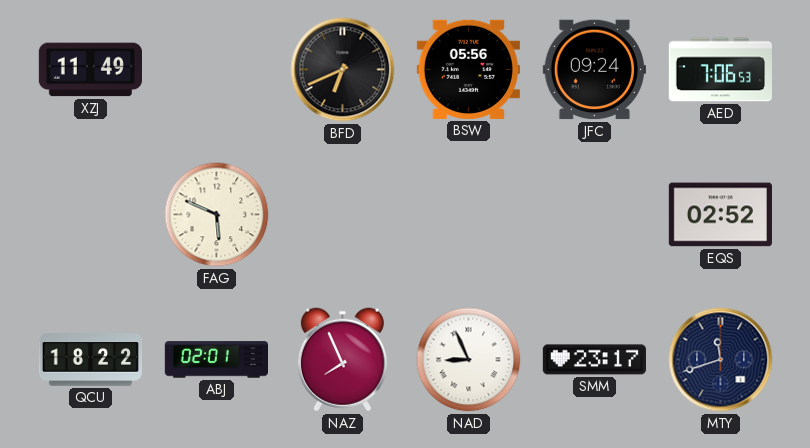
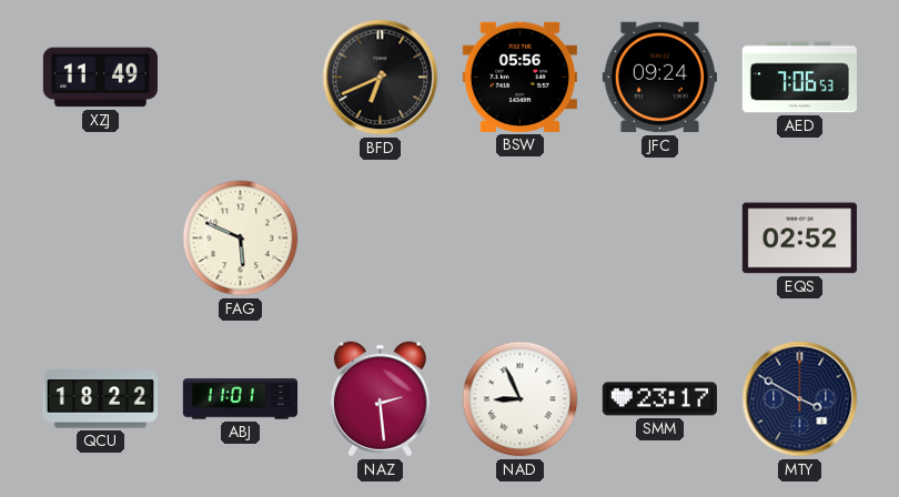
ABJ: 02:01 -> 11:01 (240, 399)
NAZ: 7:56 -> 2:29 (380, 399)
MTY: 11:42 -> 3:50 (800, 399)
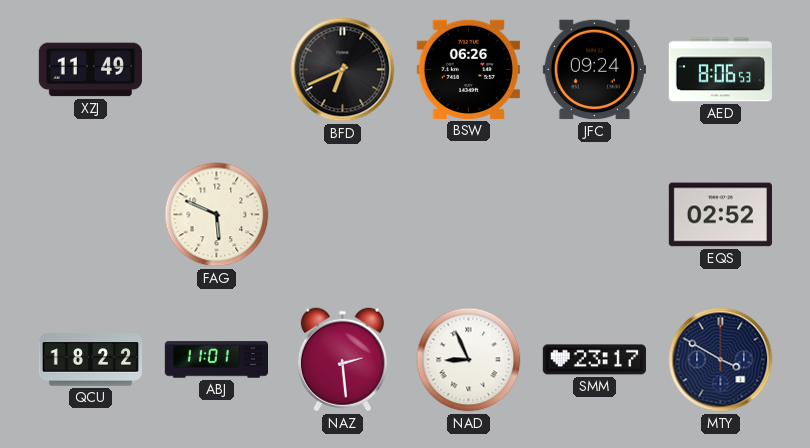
BSW: 05:56 -> 06:26 (468, 69)
AED: 7:06 -> 8:06 (720, 70)
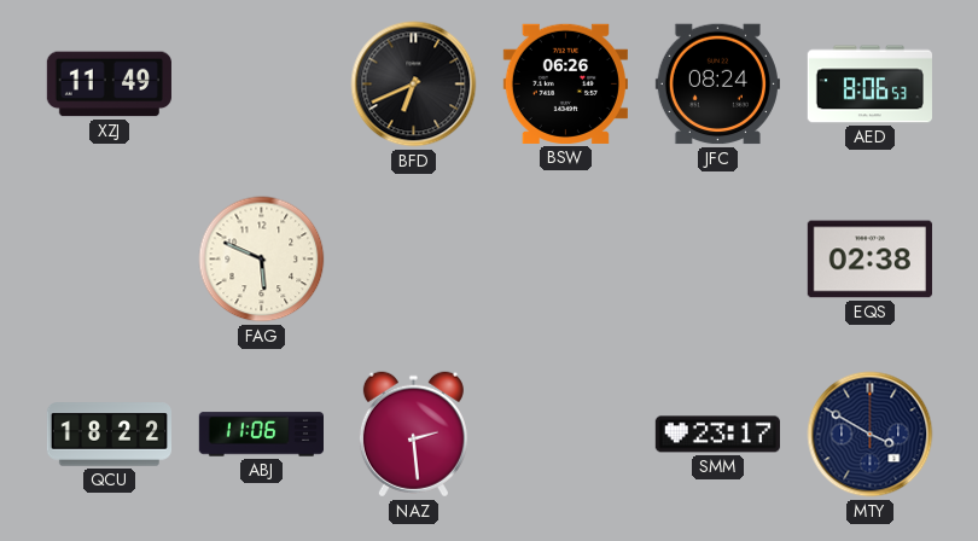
JFC: 09:24 -> 08:24 (717, 85)
EQS: 02:52 -> 02:38 (869, 260)
ABJ: 11:01 -> 11:06 (261, 435)
NAD: 8:56 -> none (469, 360)
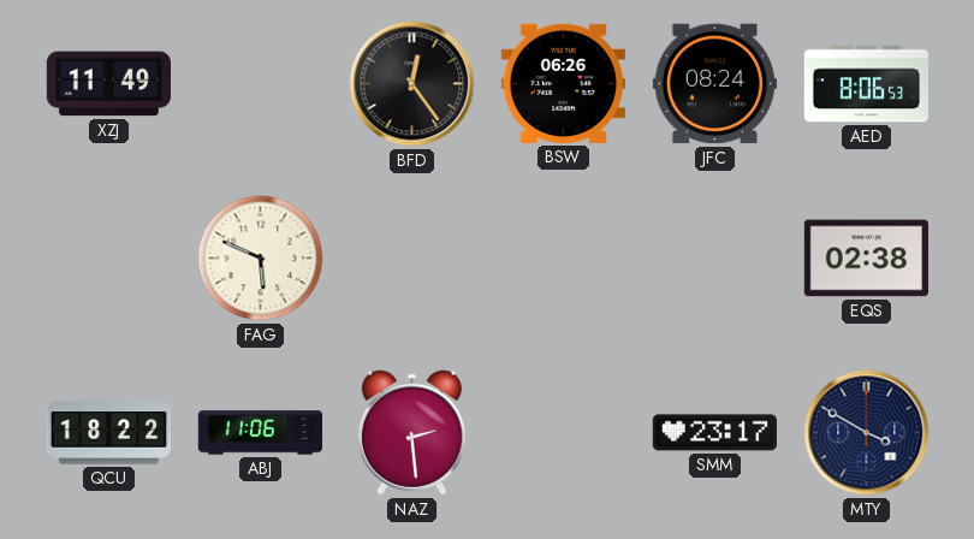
BFD: 6:41 -> 12:24 (412, 84)
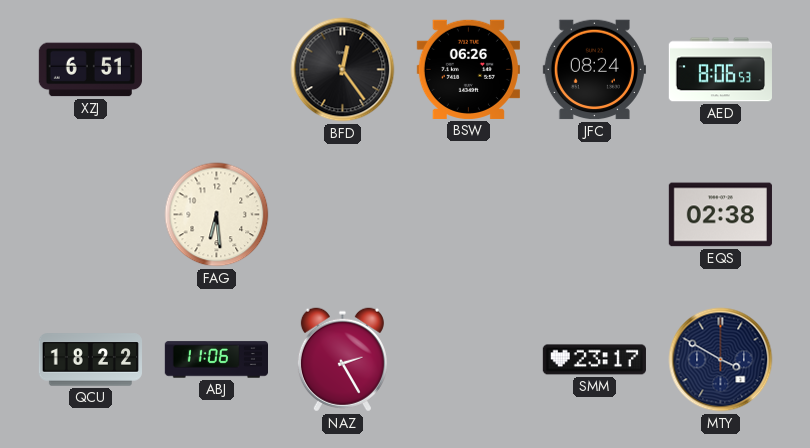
XZJ: 11:49 -> 6:51 (90, 70)
FAG: 5:49 -> 6:29 (217, 215)
NAZ: 2:29 -> 2:25 (342, 360)
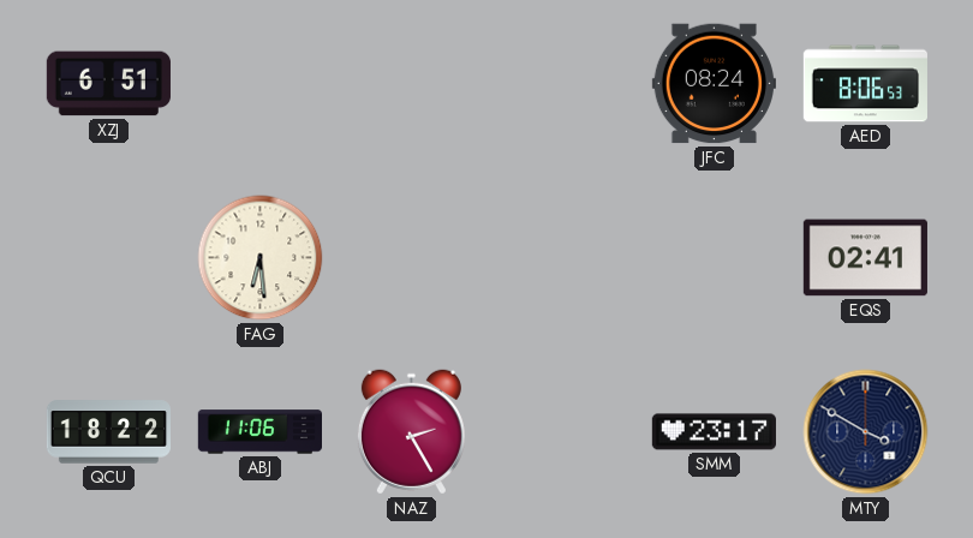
BFD: 12:24 -> none (343, 70)
BSW: 06:26 -> none (468, 69)
EQS: 02:38 -> 02:41 (865, 258)
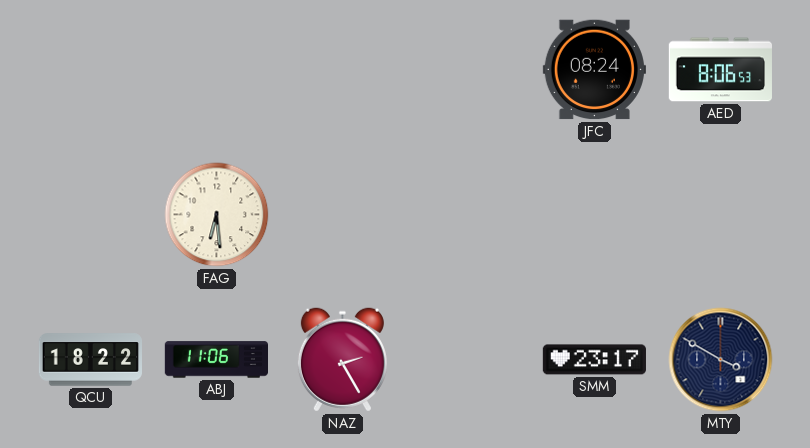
XZJ: 6:51 -> none (108, 84)
EQS: 02:41 -> none (865, 258)
